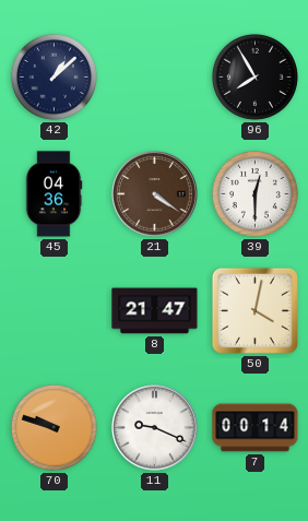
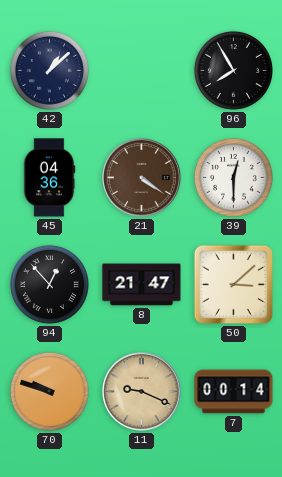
94: none -> 12:53 (49, 284)
50: 4:02 -> 3:08 (233, 284)
11 dial: white -> champagne (142, 392)
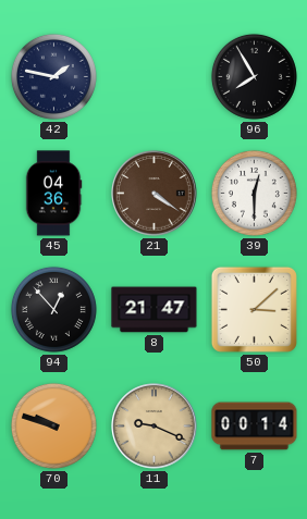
42: 1:08 -> 1:47 (53, 76)
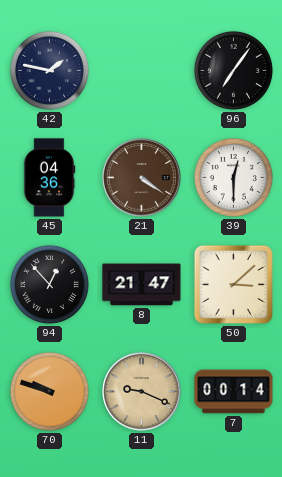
96: 7:55 -> 7:06 (233, 70)
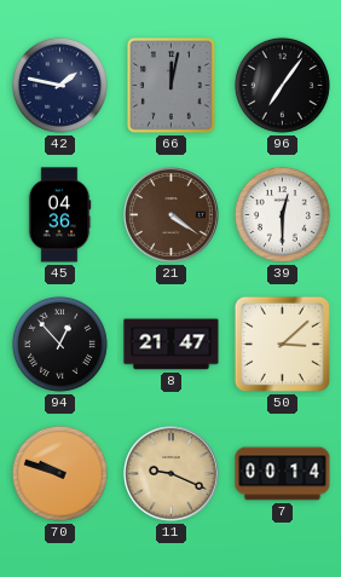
66: none -> 12:02 (172, 86)
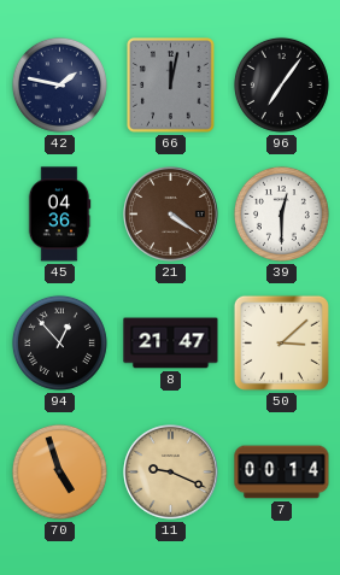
70: 9:48 -> 4:57 (59, 471)
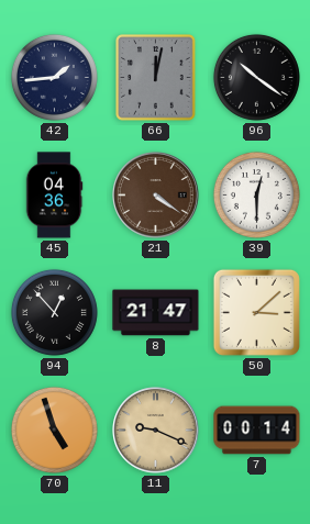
42: 1:47 -> 1:44 (54, 77)
96: 7:06 -> 10:21 (256, 77)
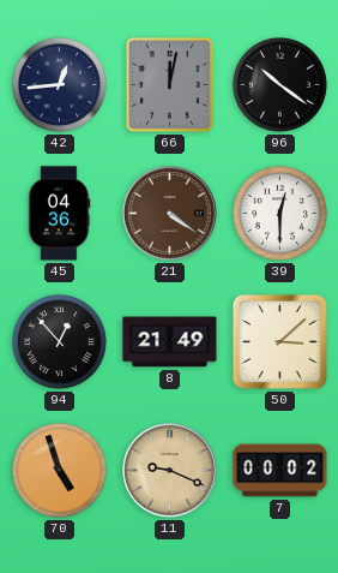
42: 1:44 -> 12:44 (59, 84)
8: 21:47 -> 21:49 (170, 342)
7: 00:14 -> 00:02 (280, 471)
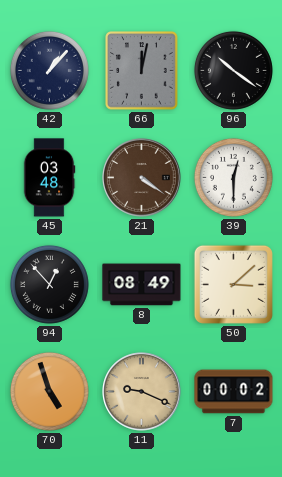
42: 12:44 -> 1:07 (49, 70)
45: 04:36 -> 03:48 (49, 178)
8: 21:49 -> 08:49 (142, 285)
